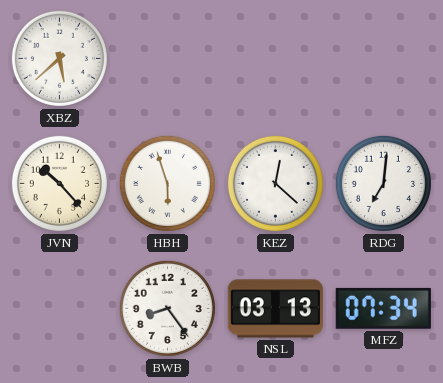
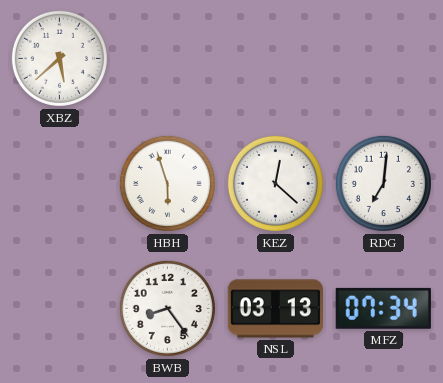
JVN: 10:23 -> none (59, 183)
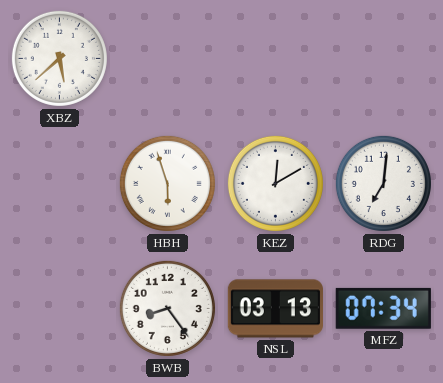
KEZ: 12:22 -> 12:10 (275, 183)
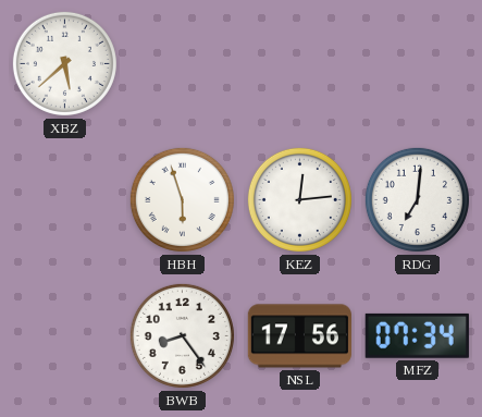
KEZ: 12:10 -> 12:14 (299, 199)
NSL: 03:13 -> 17:56 (299, 336)
